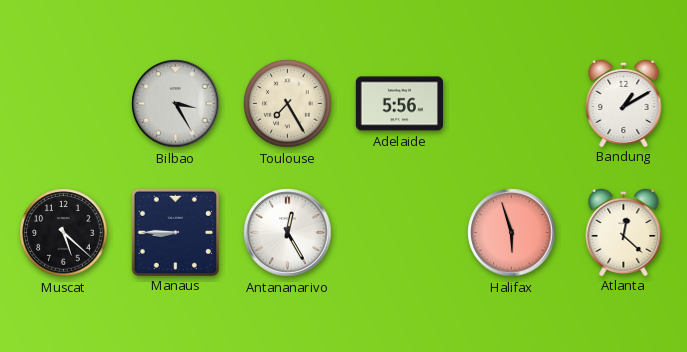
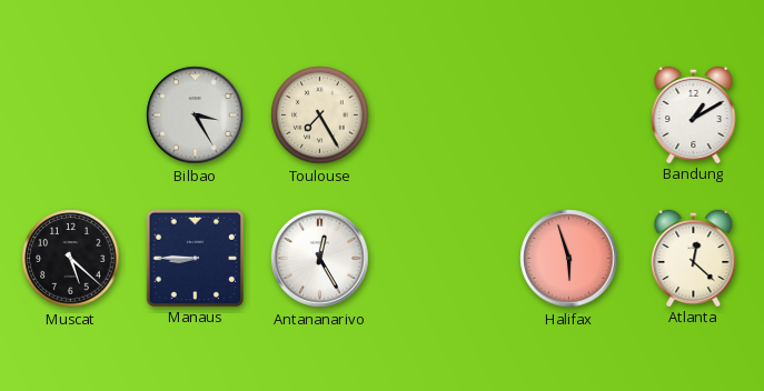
Adelaide: 5:56 -> none (399, 104)
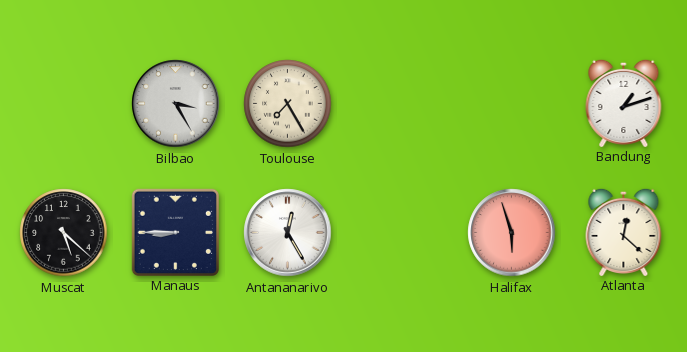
Bandung: 1:10 -> 1:12 (624, 102)
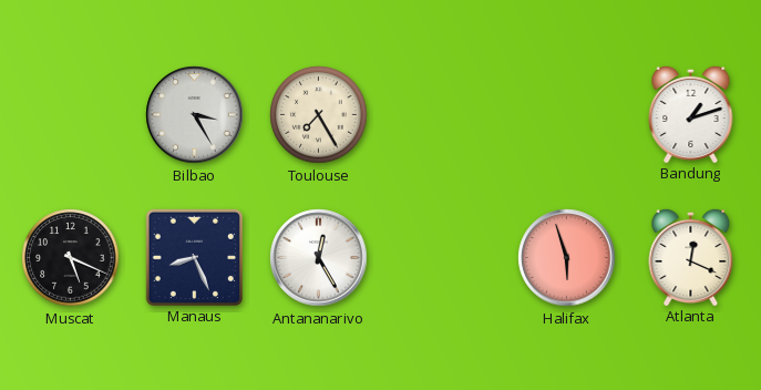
Muscat: 5:22 -> 5:19 (71, 258)
Manaus: 8:45 -> 8:26 (194, 257)
Atlanta: 12:22 -> 12:19 (691, 256)
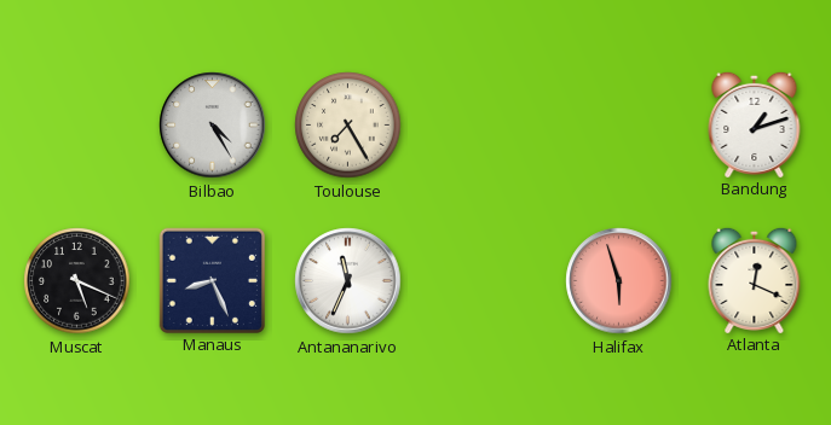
Bilbao: 3:25 -> 4:25 (213, 126)
Antananarivo: 12:25 -> 11:34 (348, 281)
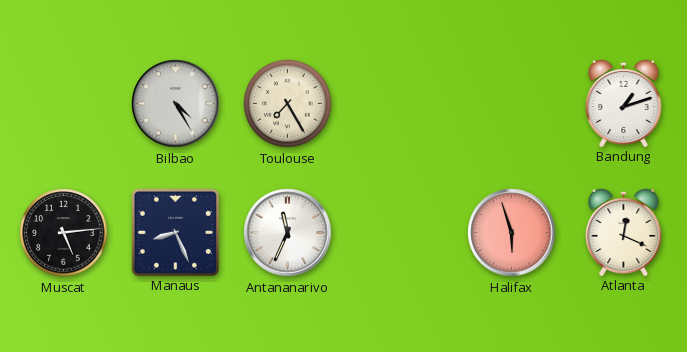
Muscat: 5:19 -> 5:14 (64, 233)
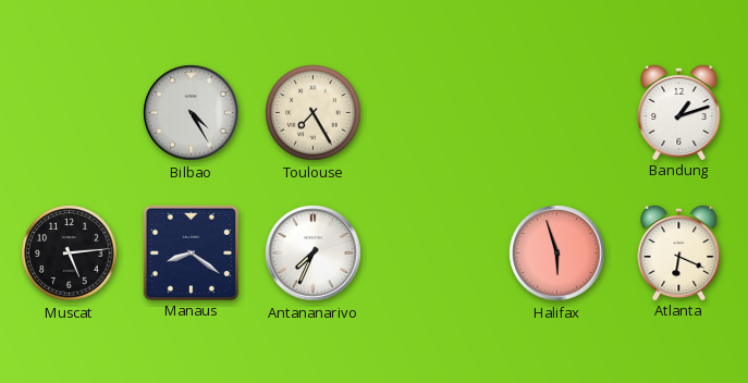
Manaus: 8:26 -> 8:21 (191, 252)
Antananarivo: 11:34 -> 7:34 (314, 254)
Atlanta: 12:19 -> 6:19 (679, 251)
